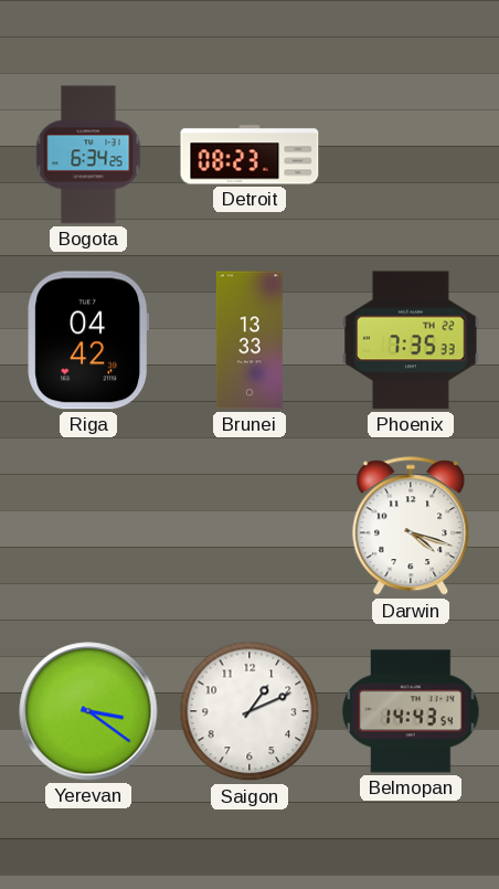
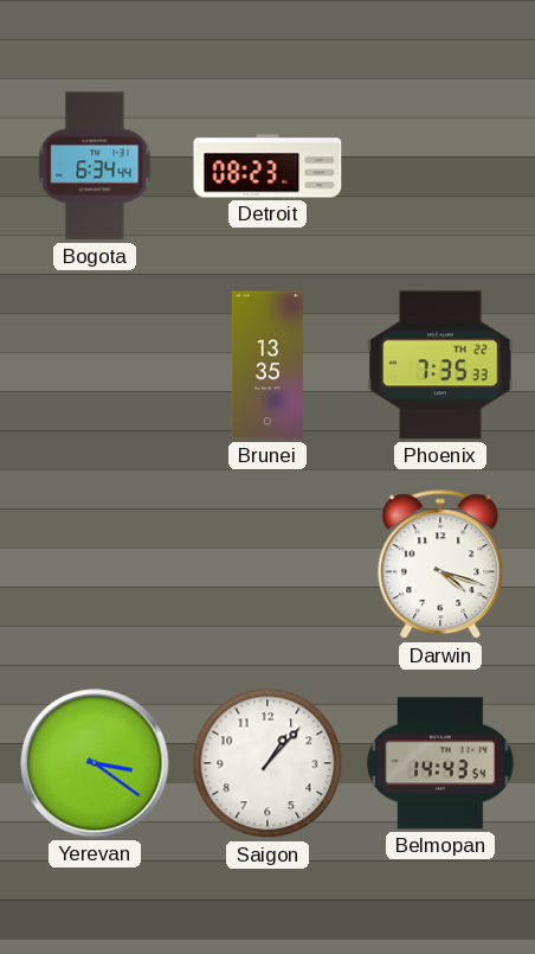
Bogota: 6:34:25 -> 6:34:44 (95, 166)
Riga: 04:42 -> none (87, 340)
Brunei: 13:33 -> 13:35 (267, 365)
Saigon: 1:11 -> 1:07 (267, 763)
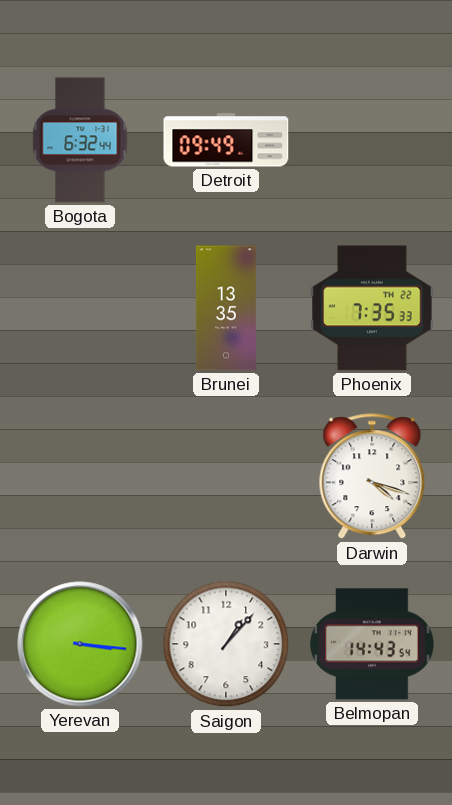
Bogota: 6:34 -> 6:32 (80, 140)
Detroit: 08:23 -> 09:49 (226, 140)
Yerevan: 3:21 -> 3:16 (80, 644)
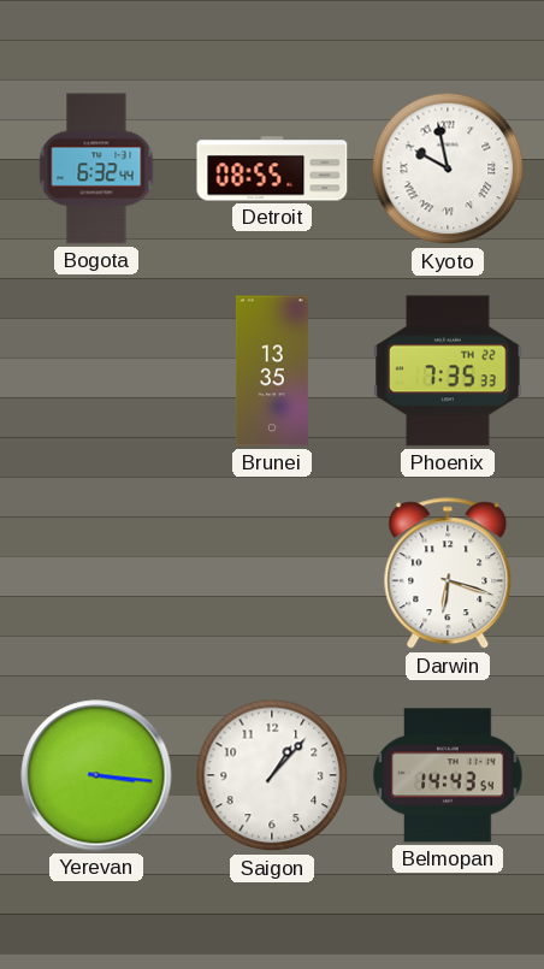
Detroit: 09:49 -> 08:55 (272, 169)
Kyoto: none -> 9:58 (448, 169)
Darwin: 4:18 -> 6:18 (448, 574)
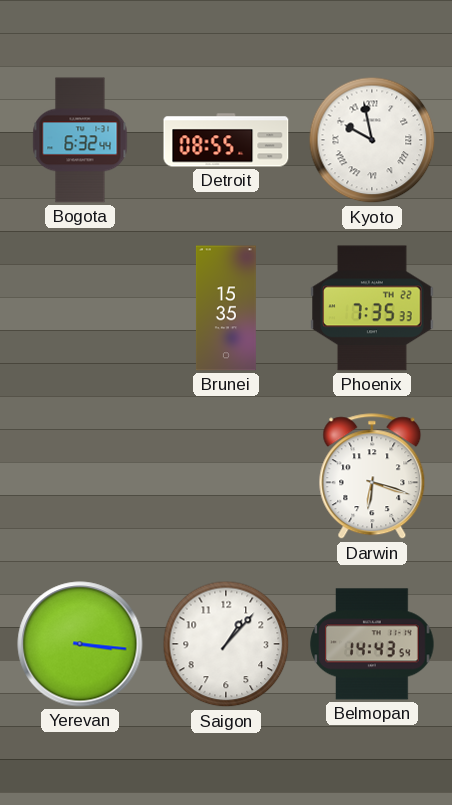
Brunei: 13:35 -> 15:35 (226, 308)
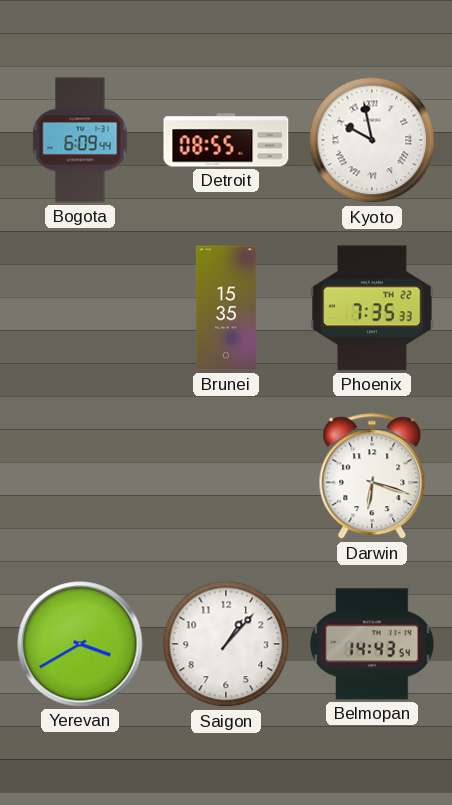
Bogota: 6:32 -> 6:09 (80, 140)
Yerevan: 3:16 -> 3:40 (80, 644)
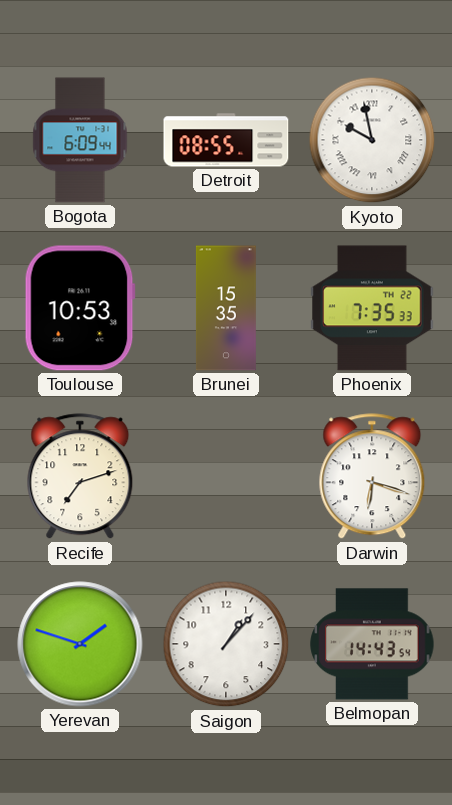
Toulouse: none -> 10:53 (80, 308)
Recife: none -> 7:12 (80, 477)
Yerevan: 3:40 -> 1:48 (80, 644)
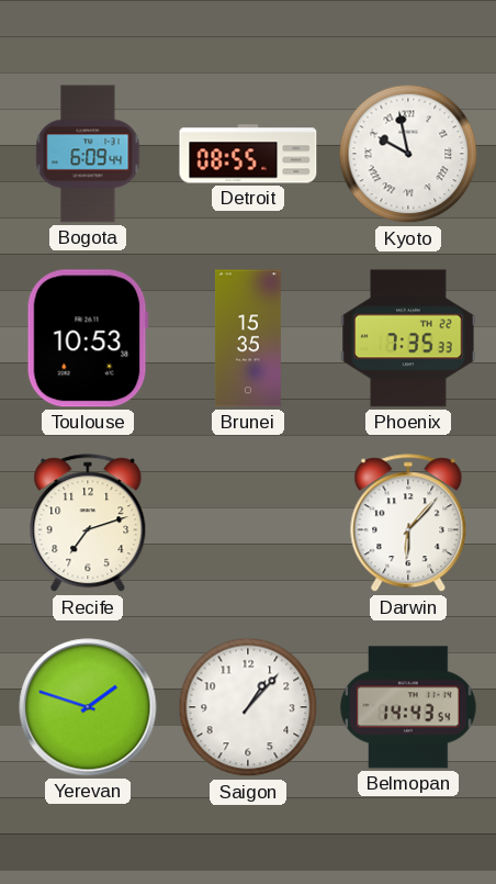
Darwin: 6:18 -> 6:07 (408, 524)
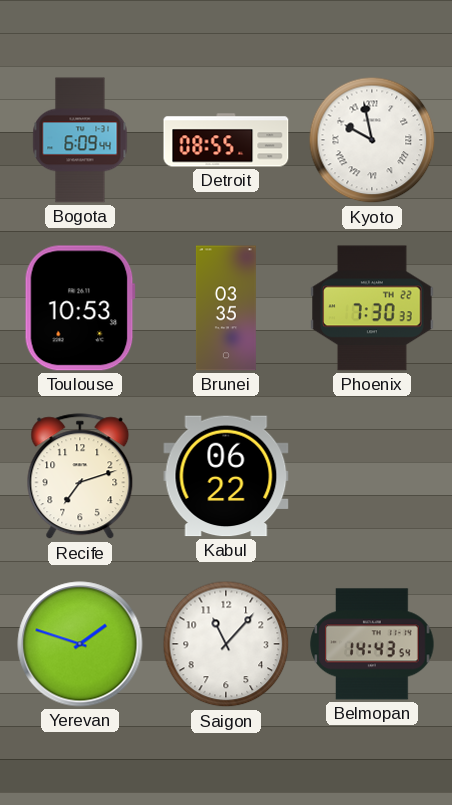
Brunei: 15:35 -> 03:35 (226, 308)
Phoenix: 7:35 -> 7:30 (372, 308)
Kabul: none -> 06:22 (226, 476)
Darwin: 6:07 -> none (408, 524)
Saigon: 1:07 -> 11:07 (226, 644)
